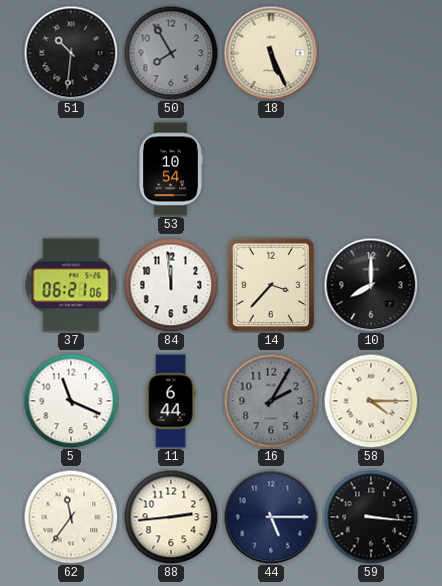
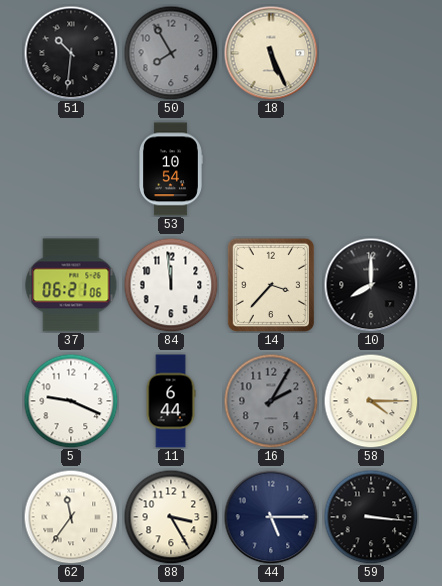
5: 11:19 -> 9:19 (71, 401)
88: 2:44 -> 3:25 (171, 517)
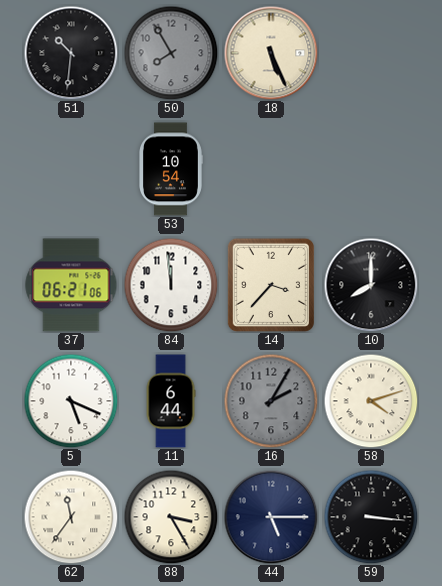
5: 9:19 -> 5:19 (71, 401)
58: 4:15 -> 4:12 (371, 401)
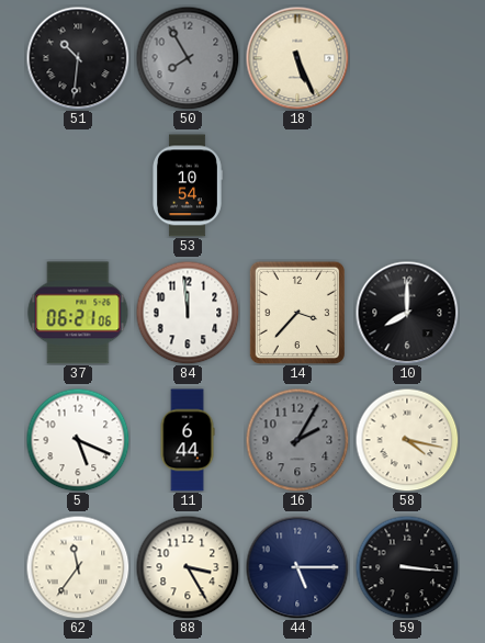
58: 4:12 -> 4:17 (407, 440)
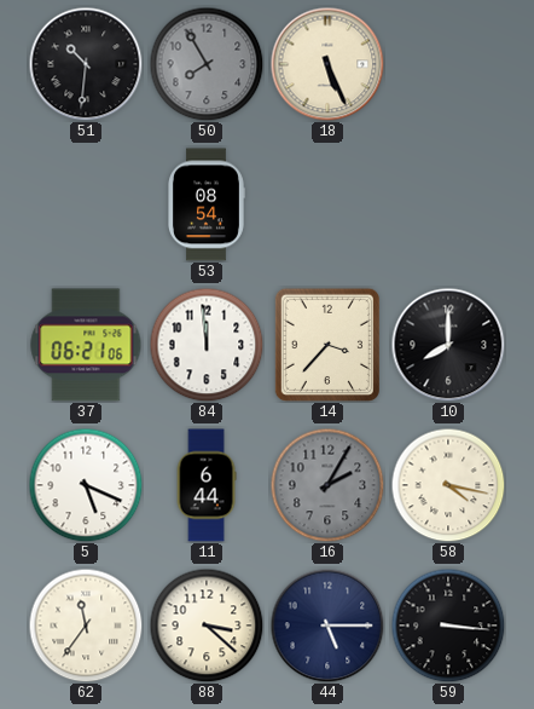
53: 10:54 -> 08:54 (207, 204)
88: 3:25 -> 3:22 (207, 626)
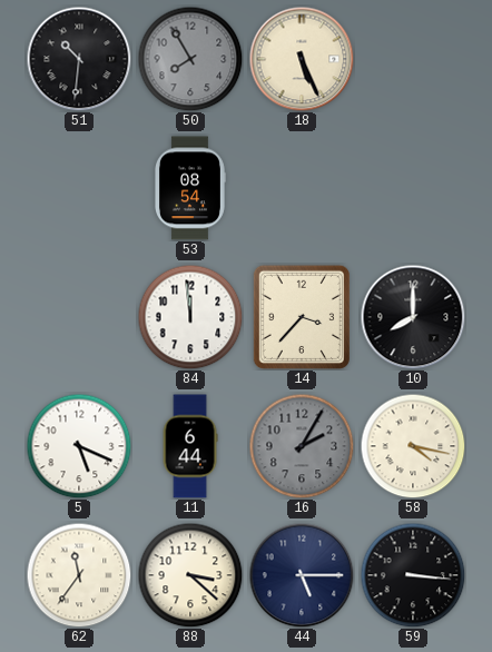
37: 06:21 -> none (86, 345)
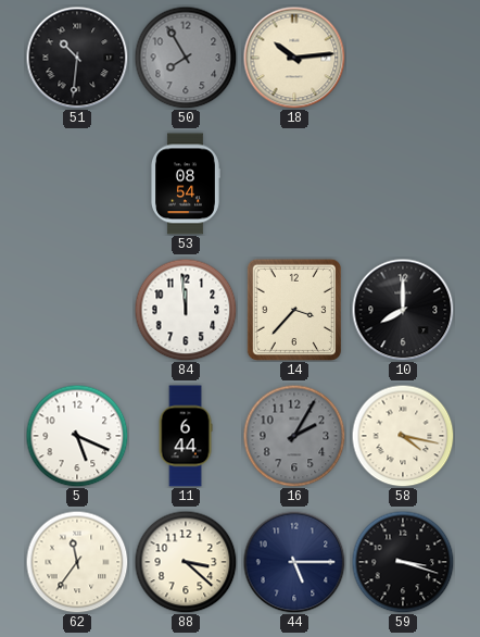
18: 5:26 -> 10:14 (294, 58)
59: 3:16 -> 3:18 (403, 562)
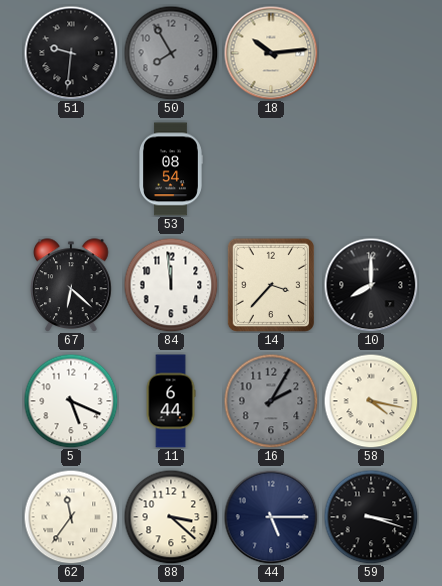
51: 10:31 -> 9:31 (71, 53)
67: none -> 6:22 (71, 285)
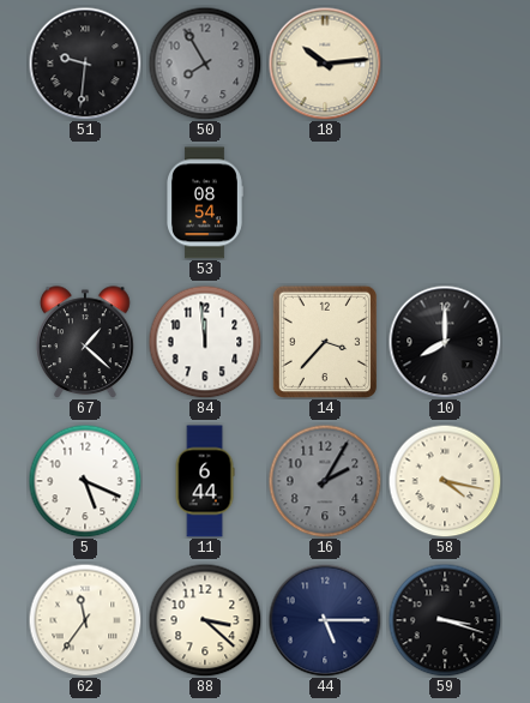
67: 6:22 -> 1:22 (85, 342)
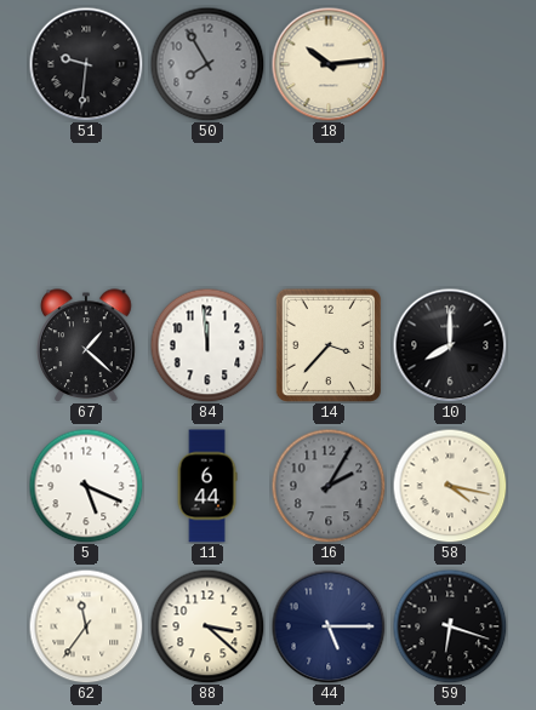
53: 08:54 -> none (205, 203)
59: 3:18 -> 6:18 (450, 626)
